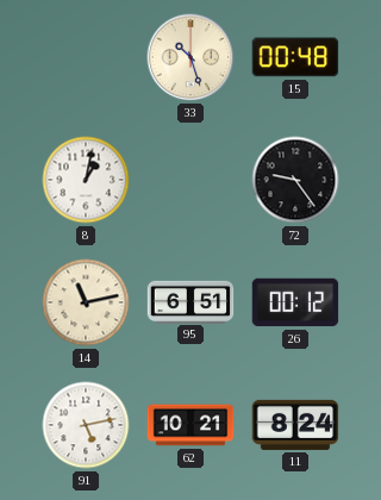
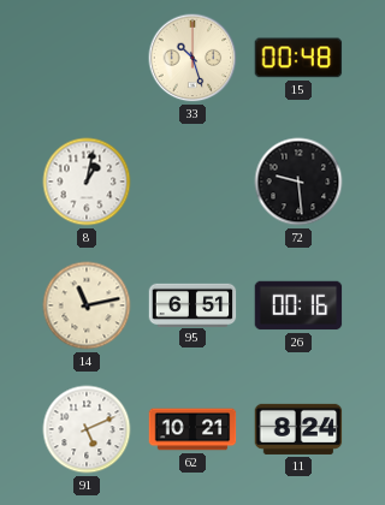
72: 9:24 -> 9:29 (298, 182)
26: 00:12 -> 00:16 (298, 305)
91: 5:13 -> 5:11 (87, 429)
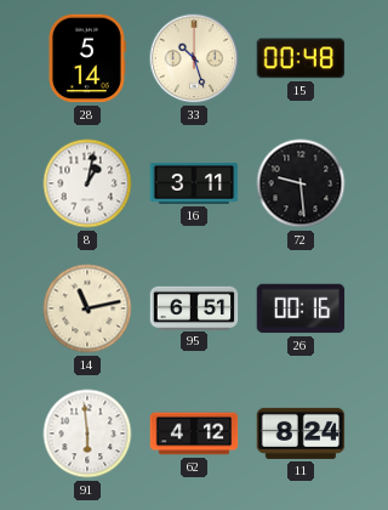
28: none -> 5:14 (86, 58)
16: none -> 3:11 (194, 185)
91: 5:11 -> 5:59 (87, 433)
62: 10:21 -> 4:12 (194, 433)
